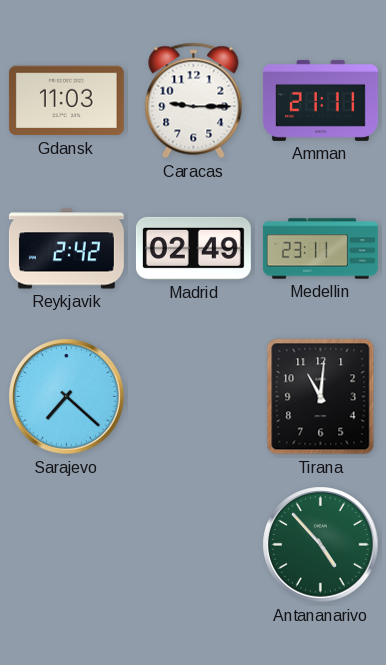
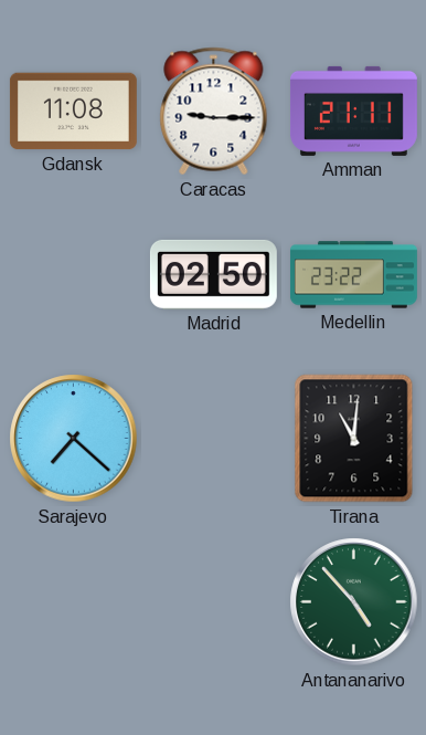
Gdansk: 11:03 -> 11:08 (73, 112)
Reykjavik: 2:42 -> none (66, 249)
Madrid: 02:49 -> 02:50 (213, 274)
Medellin: 23:11 -> 23:22 (353, 275)
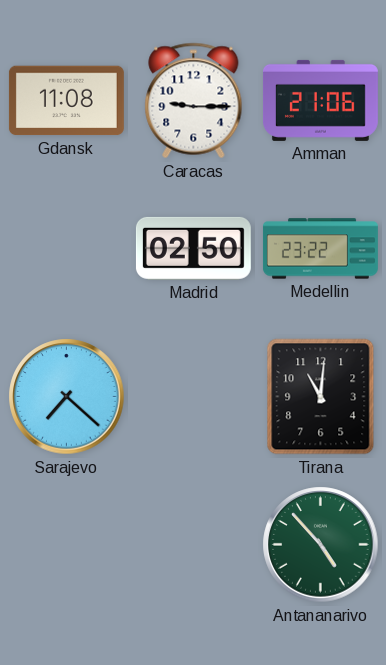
Amman: 21:11 -> 21:06 (320, 100)
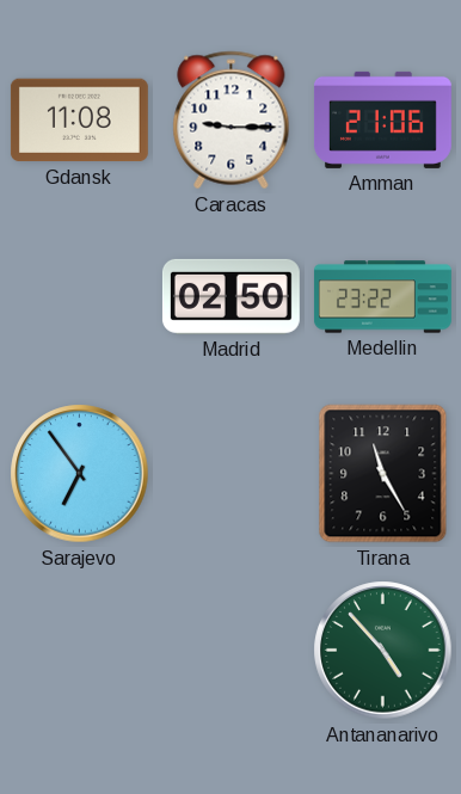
Sarajevo: 7:22 -> 6:54 (80, 474)
Tirana: 11:01 -> 11:25 (383, 474)
